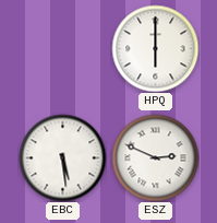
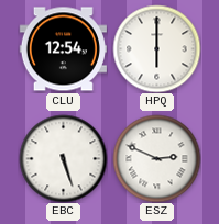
CLU: none -> 12:54 (63, 49)
EBC: 5:29 -> 5:27 (63, 158)
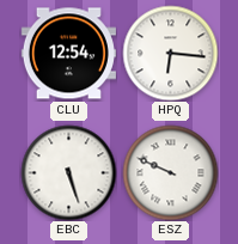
HPQ: 6:00 -> 6:16 (170, 53)
ESZ: 2:49 -> 9:49 (170, 172)
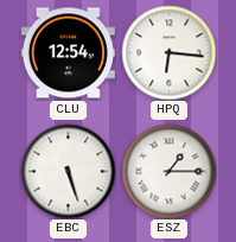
ESZ: 9:49 -> 1:15 (168, 171)
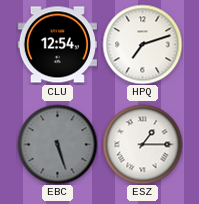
HPQ: 6:16 -> 7:12 (142, 44)
EBC dial: white -> grey (57, 144)
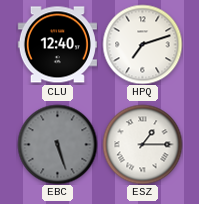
CLU: 12:54 -> 12:40 (57, 45)
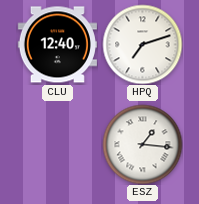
EBC: 5:27 -> none (57, 144)
ESZ: 1:15 -> 1:16 (142, 144)
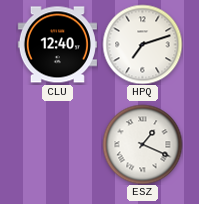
ESZ: 1:16 -> 1:19 (142, 144)
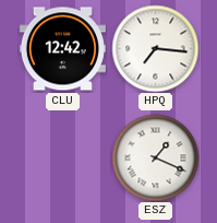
CLU: 12:40 -> 12:42 (62, 49)
HPQ: 7:12 -> 7:16 (155, 48)
